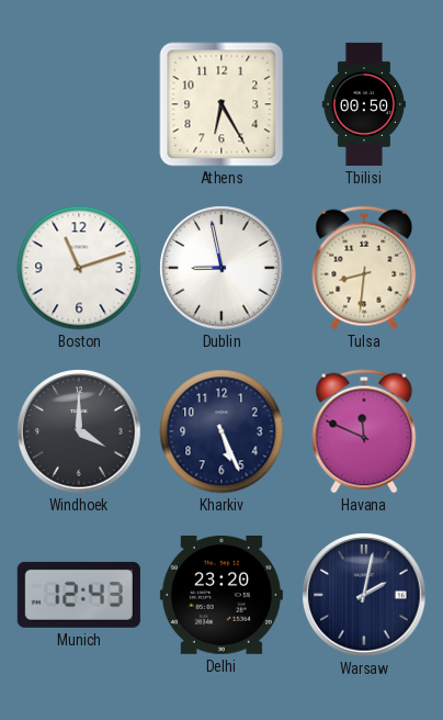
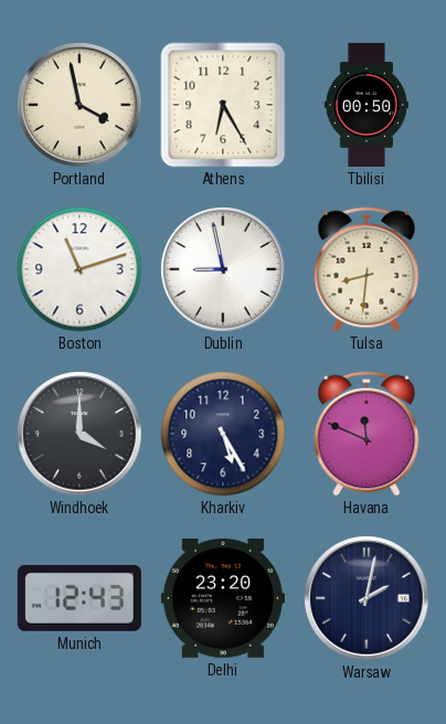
Portland: none -> 3:58 (79, 105)
Kharkiv: 5:26 -> 5:25 (223, 434)
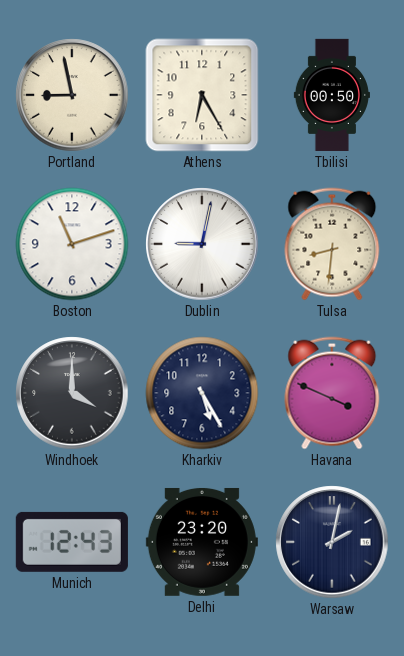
Portland: 3:58 -> 8:58 (72, 95)
Dublin: 8:58 -> 9:02 (202, 244)
Havana: 11:49 -> 3:49 (332, 393)
